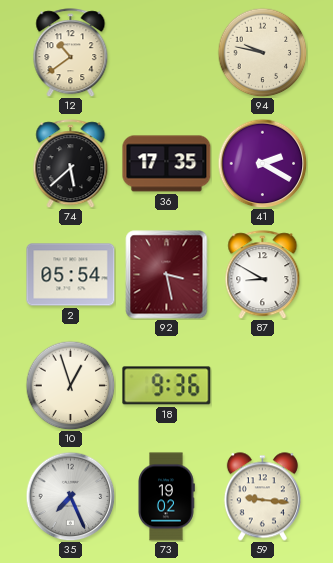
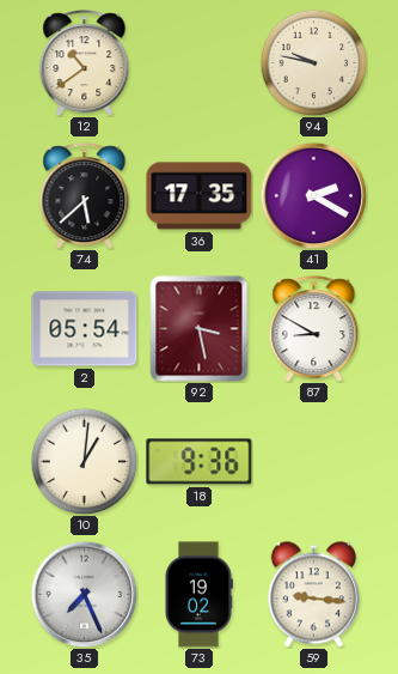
10: 12:57 -> 1:01 (84, 461)
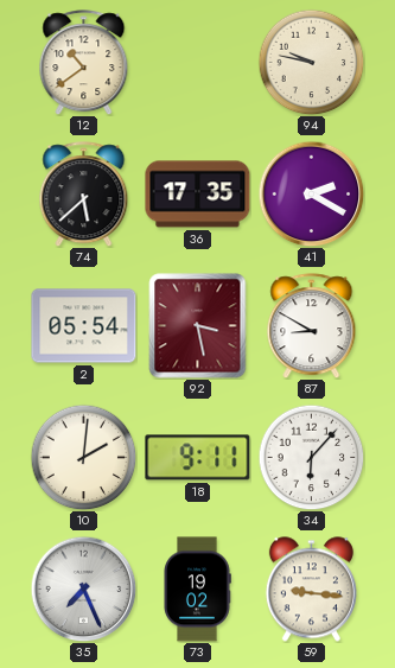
10: 1:01 -> 2:01 (83, 457)
18: 9:36 -> 9:11 (198, 458)
34: none -> 6:07 (311, 457)
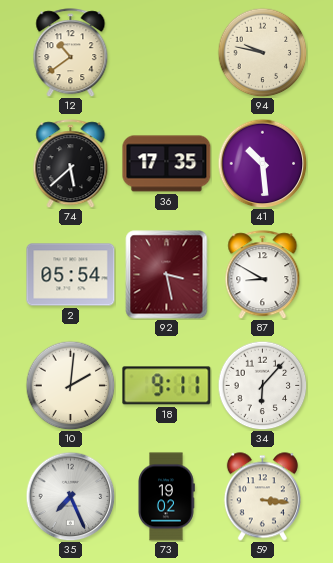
41: 2:20 -> 10:29 (262, 163)
59: 9:16 -> 3:16 (262, 497)
